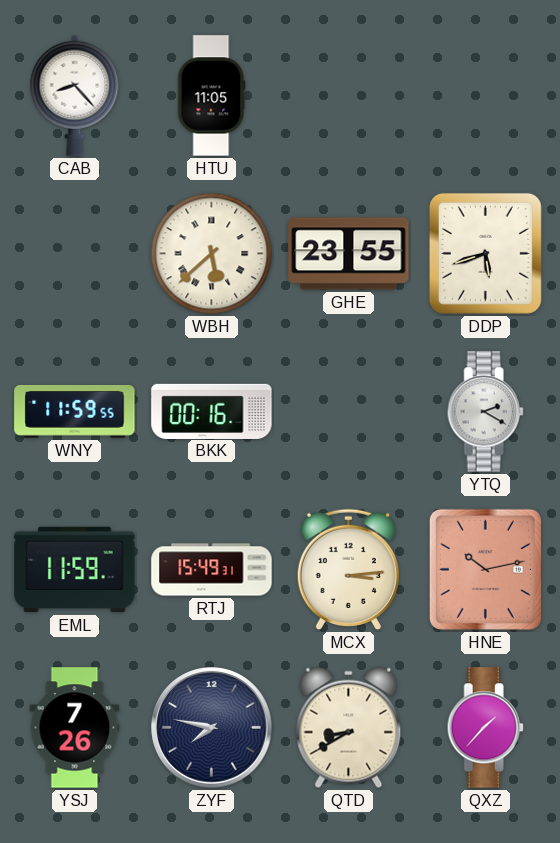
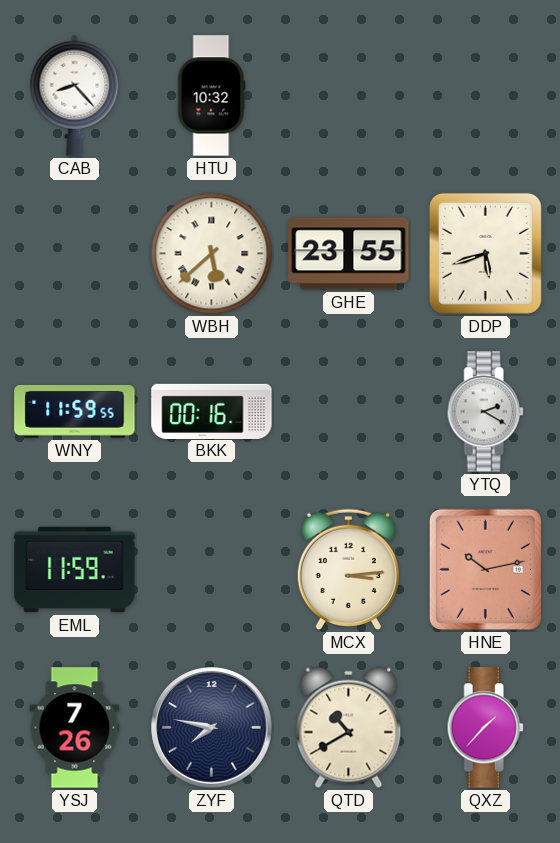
HTU: 11:05 -> 10:32 (212, 96)
RTJ: 15:49 -> none (212, 570)
QTD: 8:40 -> 10:40 (349, 728)
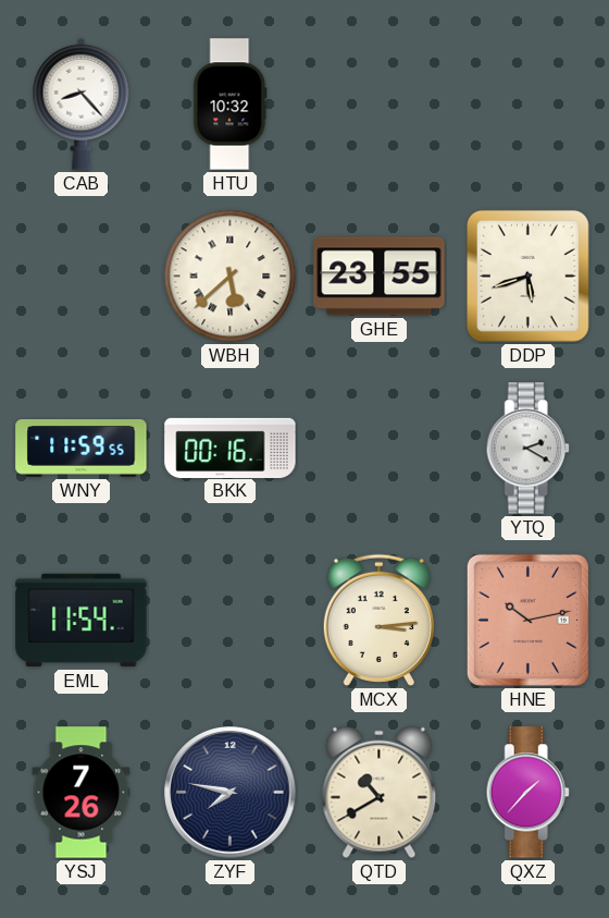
EML: 11:59 -> 11:54 (82, 621)
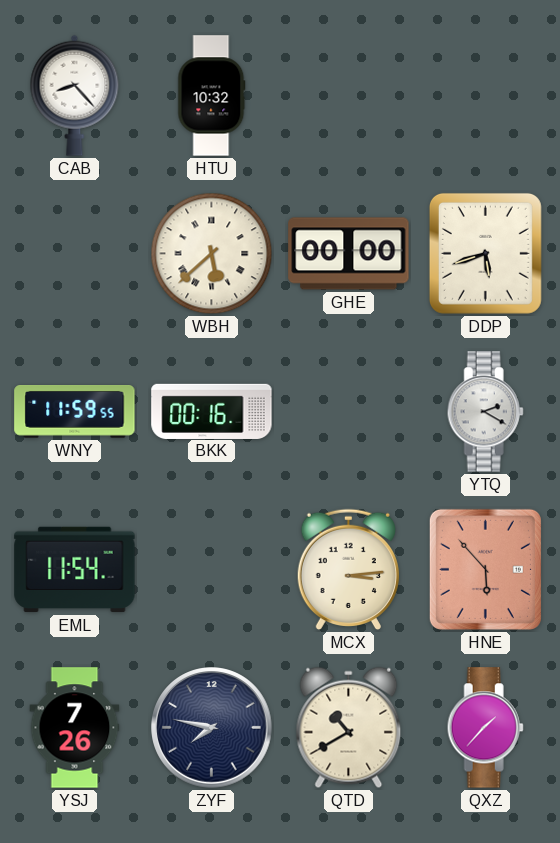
GHE: 23:55 -> 00:00 (349, 254)
HNE: 10:13 -> 5:53 (485, 569)
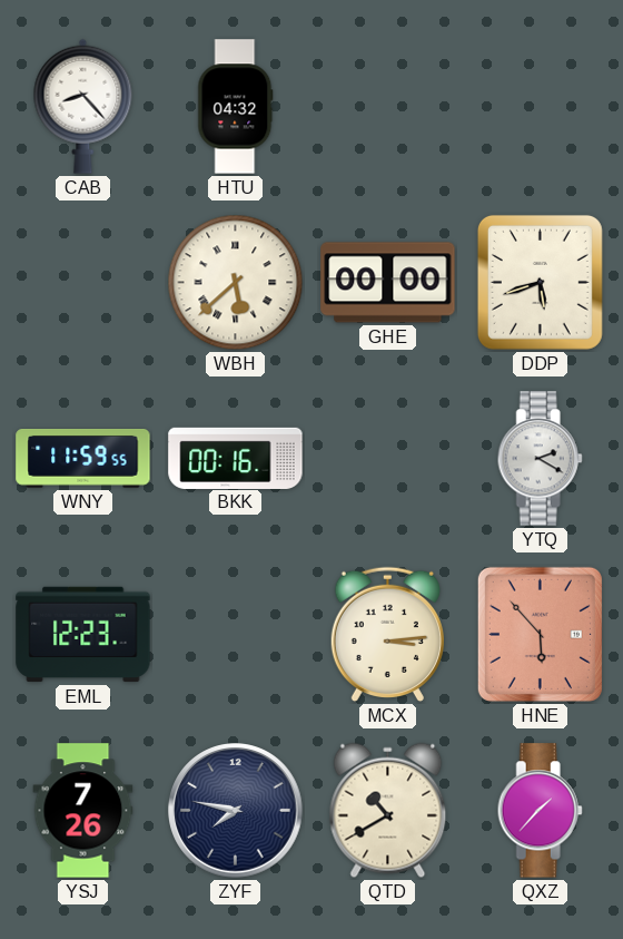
HTU: 10:32 -> 04:32 (236, 107)
EML: 11:54 -> 12:23 (83, 635)
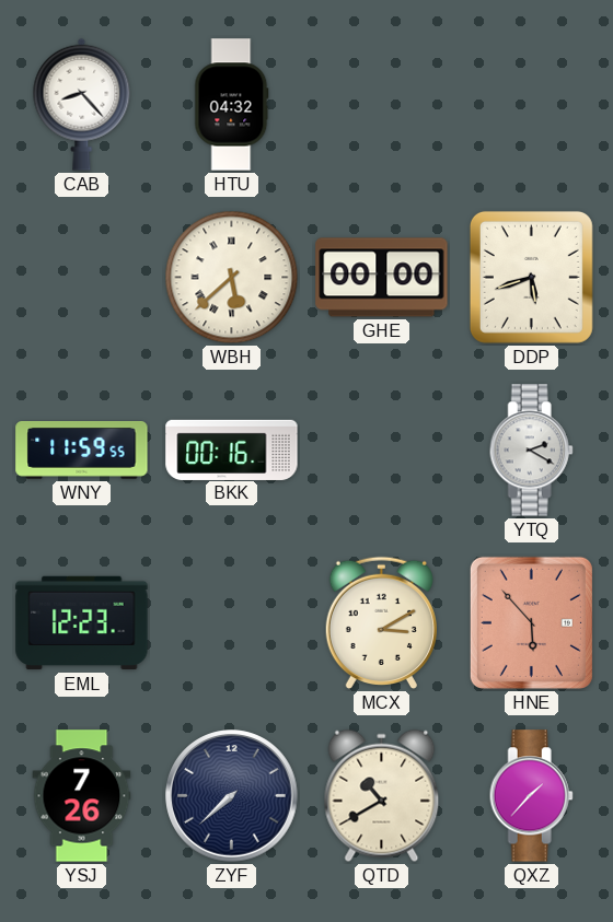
MCX: 3:14 -> 3:10 (381, 623)
ZYF: 7:47 -> 7:38 (232, 796)
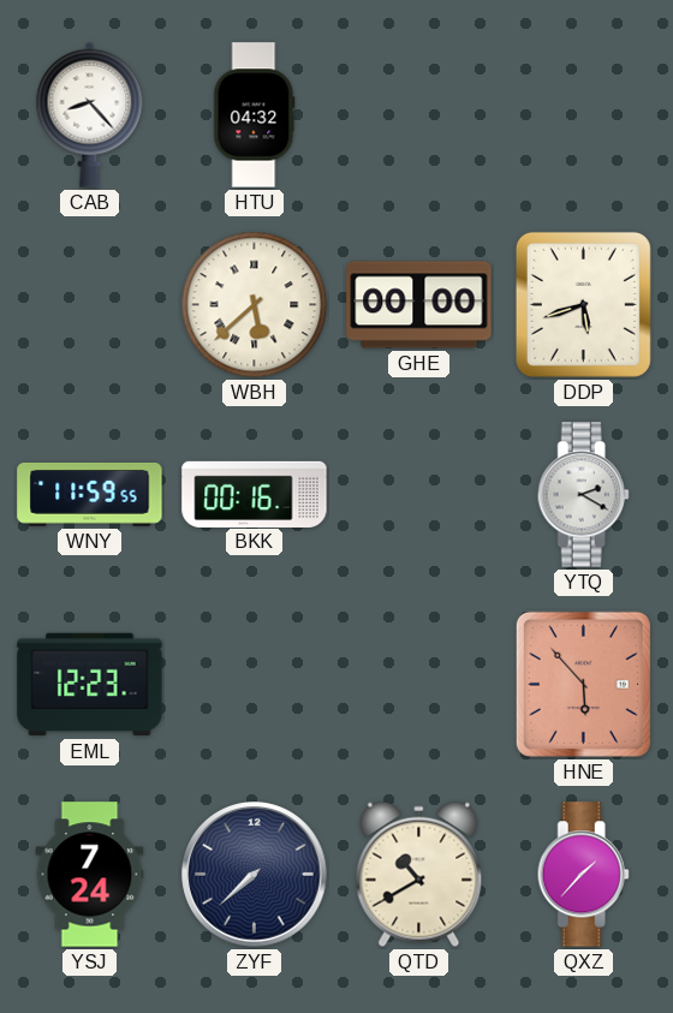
MCX: 3:10 -> none (381, 623)
YSJ: 7:26 -> 7:24 (90, 875)
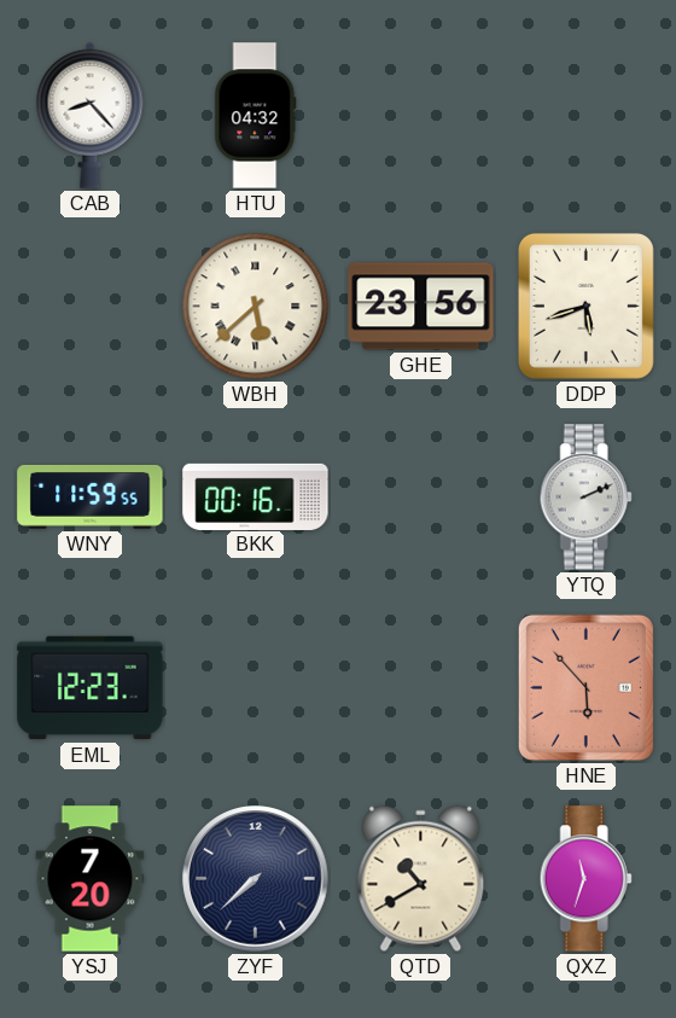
GHE: 00:00 -> 23:56 (421, 307)
YTQ: 2:20 -> 2:11 (585, 498)
YSJ: 7:24 -> 7:20 (91, 879)
QXZ: 1:37 -> 11:33 (585, 879)
